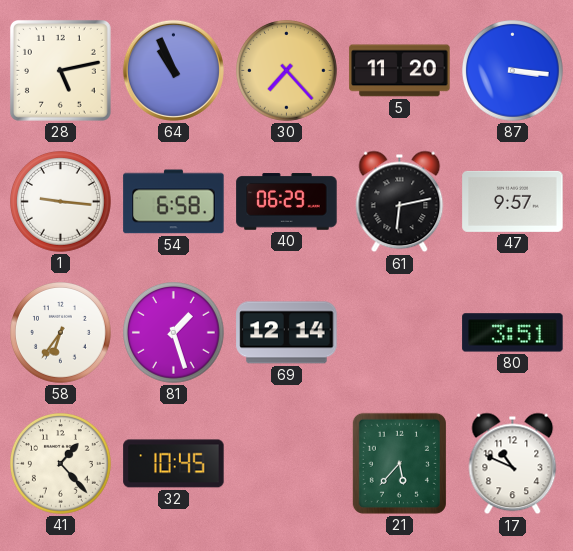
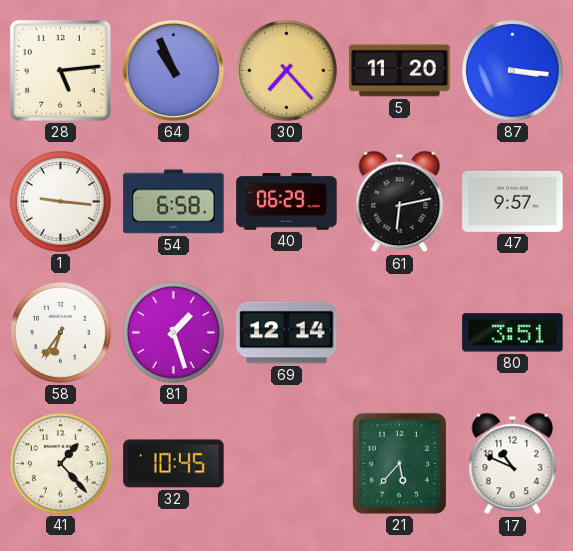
28: 5:13 -> 5:14 (60, 70)
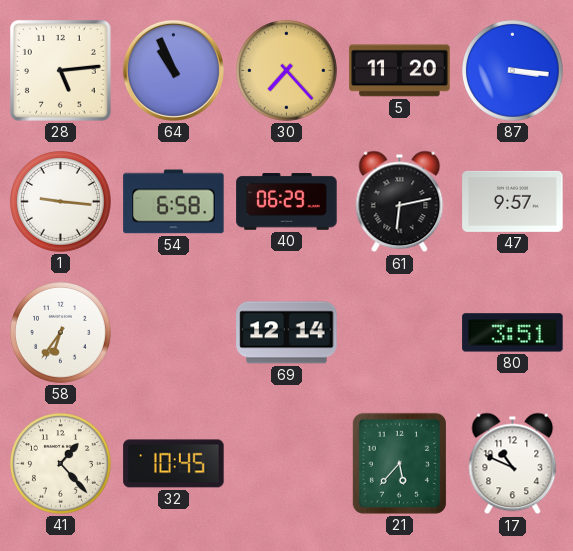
81: 1:27 -> none (174, 333)
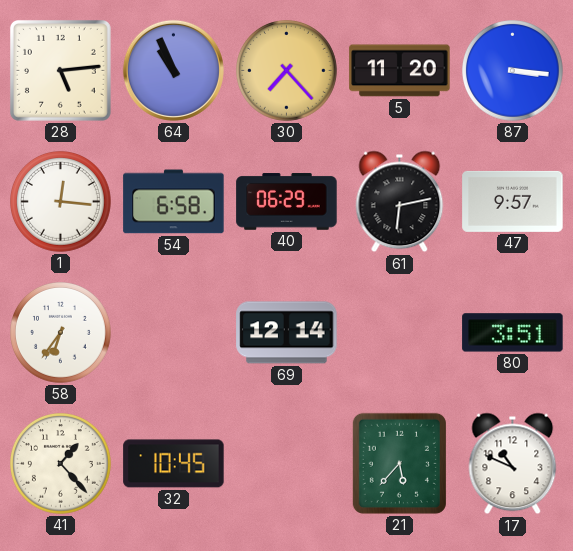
1: 9:16 -> 12:16 (61, 202)
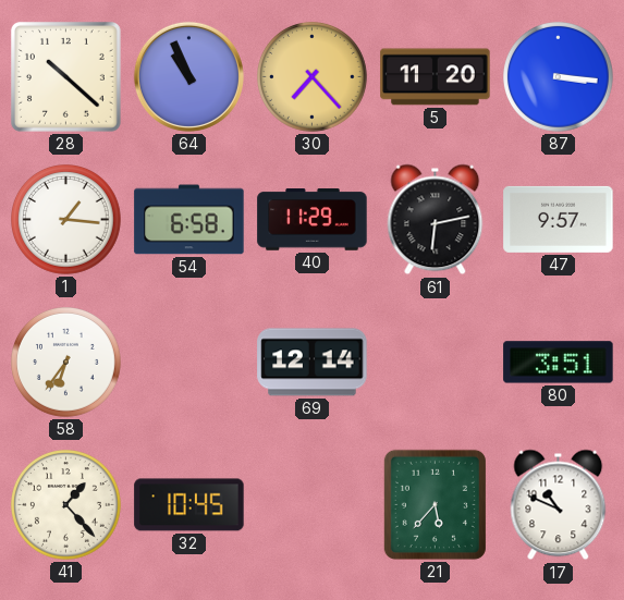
28: 5:14 -> 10:22 (65, 76)
1: 12:16 -> 1:16 (66, 220)
40: 06:29 -> 11:29 (313, 220)
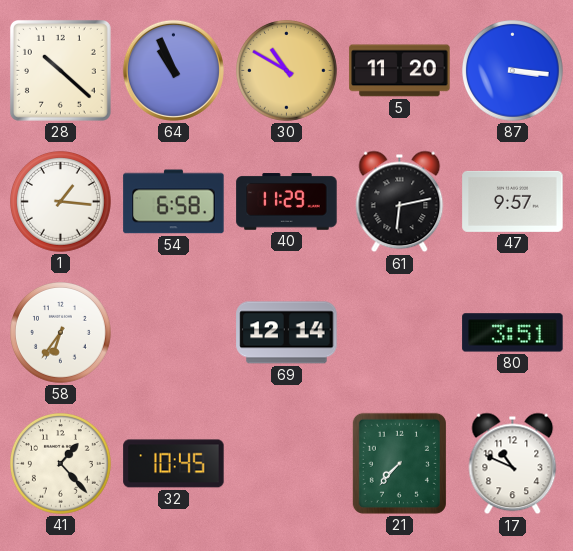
30: 7:23 -> 10:50 (287, 71)
21: 5:37 -> 7:37 (399, 463)
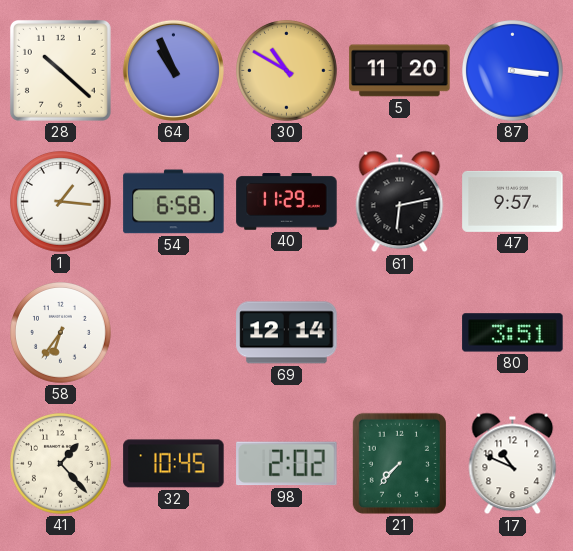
98: none -> 2:02 (287, 464)
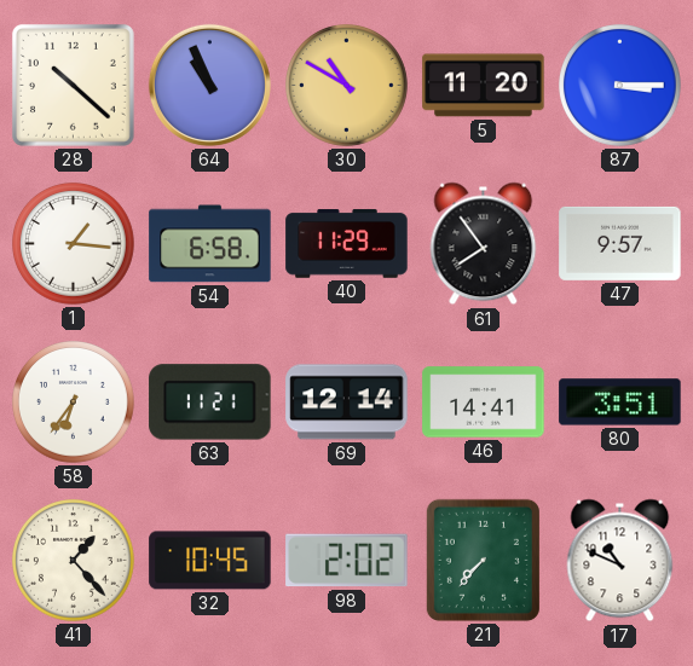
87: 3:16 -> 3:15 (620, 86)
61: 6:13 -> 7:54 (484, 244)
63: none -> 11:21 (210, 403)
46: none -> 14:41 (484, 403)
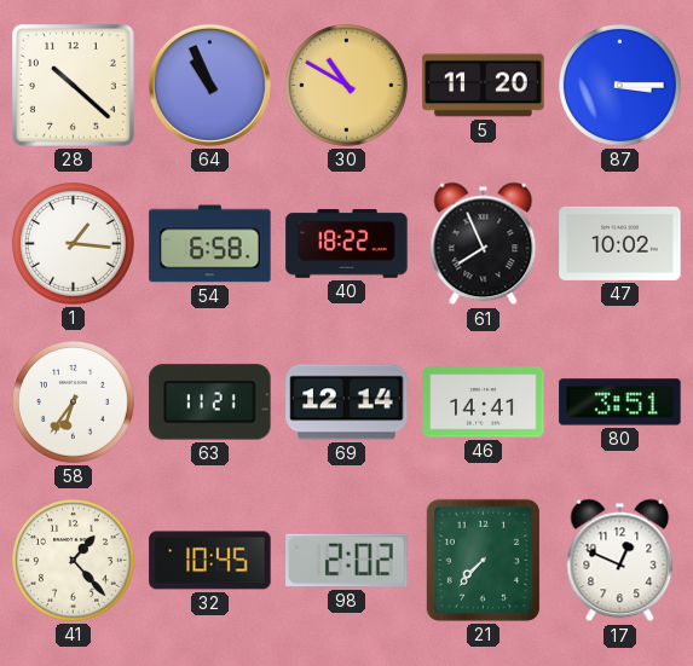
40: 11:29 -> 18:22 (347, 244)
61: 7:54 -> 7:56 (484, 244)
47: 9:57 -> 10:02 (620, 243)
17: 10:49 -> 12:49 (620, 561)
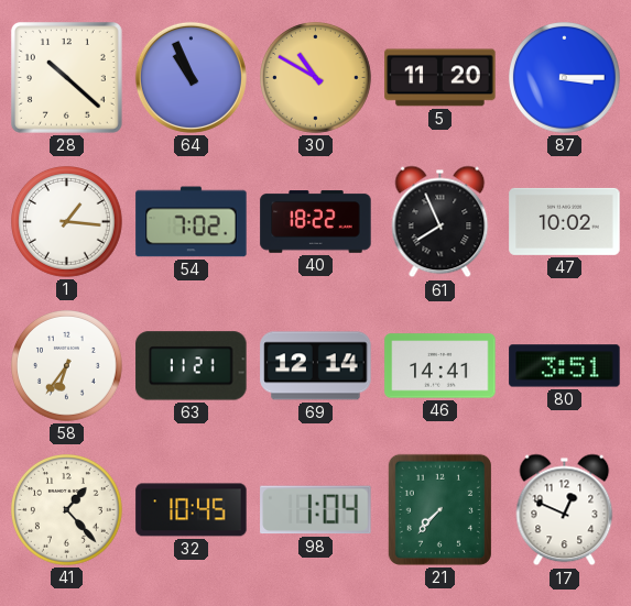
54: 6:58 -> 7:02 (192, 222)
98: 2:02 -> 1:04 (316, 510)
